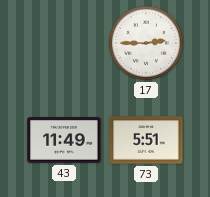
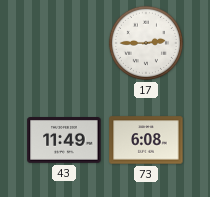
73: 5:51 -> 6:08 (146, 140)
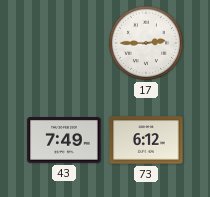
43: 11:49 -> 7:49 (64, 140)
73: 6:08 -> 6:12 (146, 140)
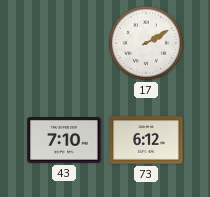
17: 2:45 -> 2:10 (146, 43)
43: 7:49 -> 7:10 (64, 140)
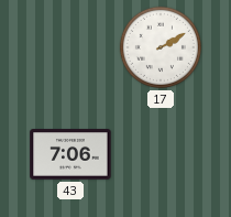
43: 7:10 -> 7:06 (70, 154)
73: 6:12 -> none (146, 140)
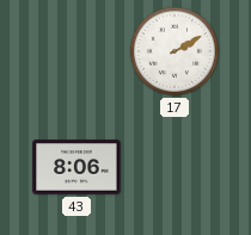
43: 7:06 -> 8:06 (76, 167)
